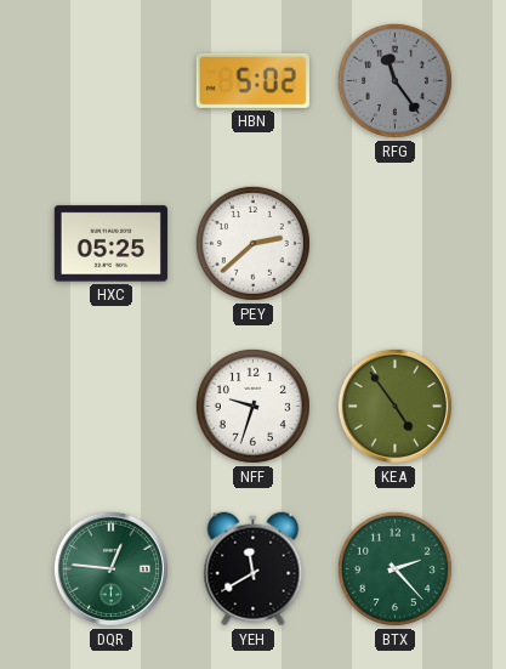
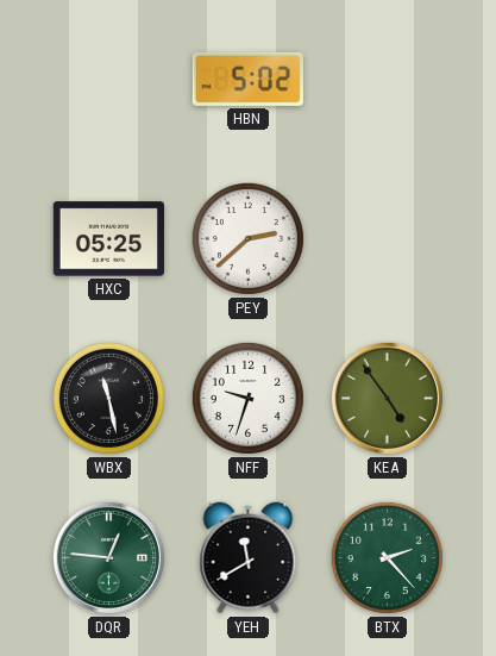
RFG: 11:24 -> none (394, 80)
WBX: none -> 11:28 (108, 398)
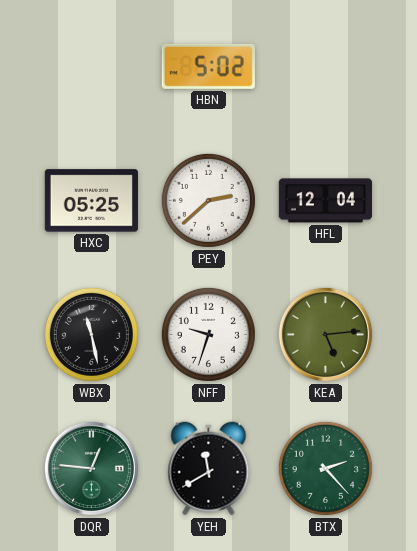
HFL: none -> 12:04 (325, 201)
KEA: 4:54 -> 5:14 (325, 334)
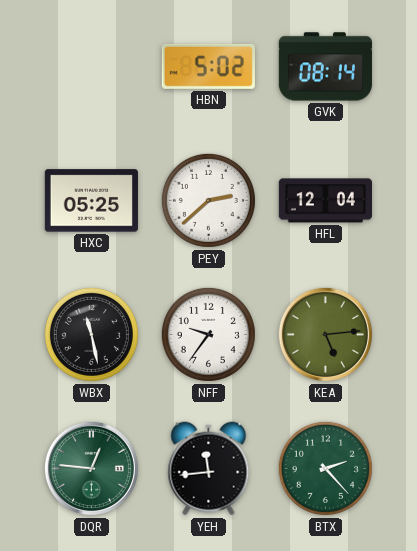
GVK: none -> 08:14 (325, 67)
NFF: 9:33 -> 9:36 (208, 334)
YEH: 11:40 -> 11:44 (209, 469)
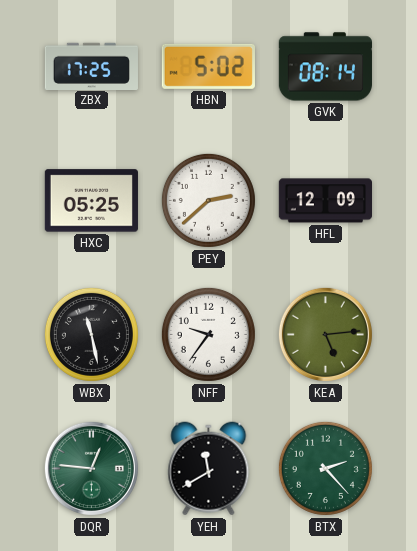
ZBX: none -> 17:25 (91, 66)
HFL: 12:04 -> 12:09 (325, 201)
YEH: 11:44 -> 11:40 (209, 469)
